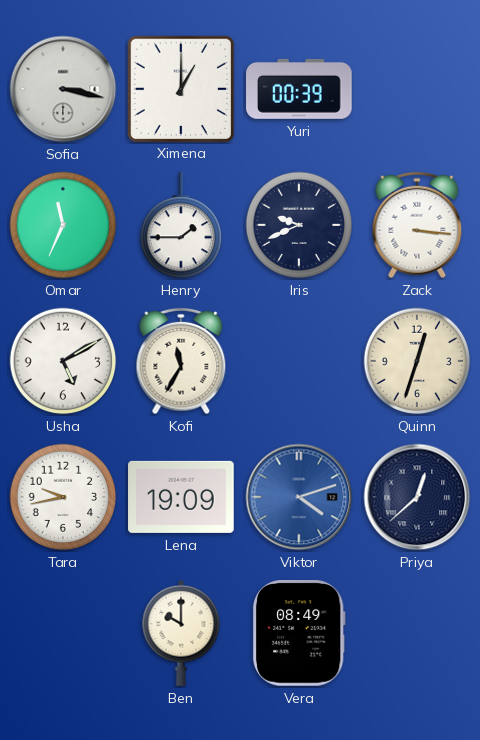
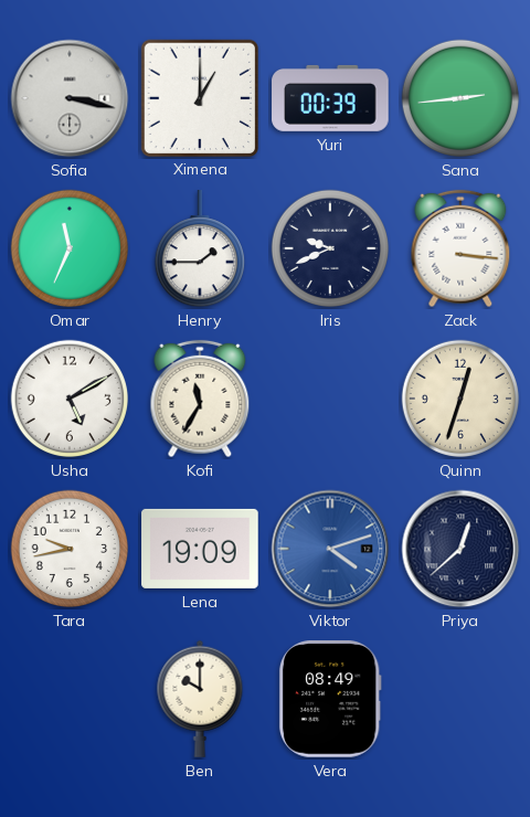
Sana: none -> 2:44 (460, 98)
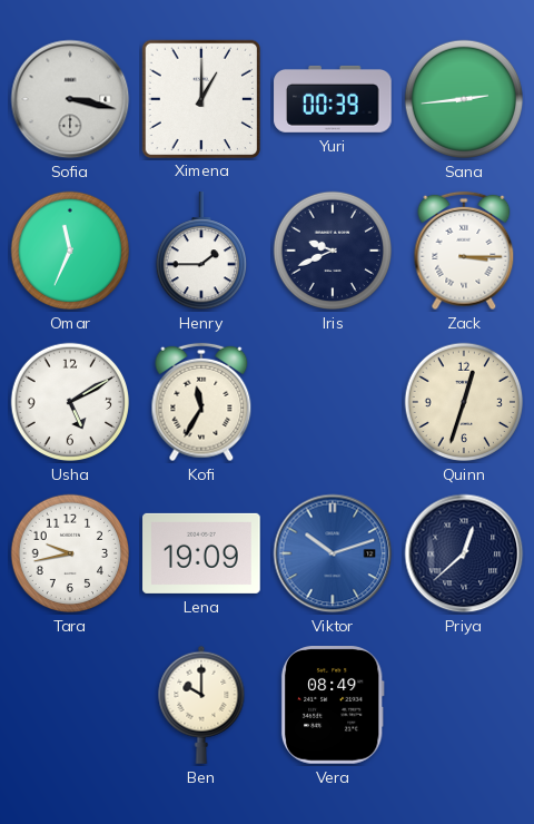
Zack: 3:16 -> 3:15 (464, 251)
Viktor: 4:12 -> 10:12 (333, 553)
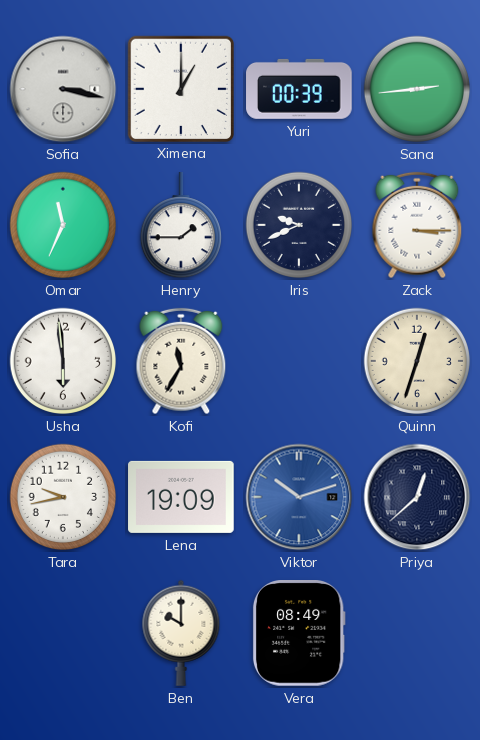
Usha: 5:10 -> 5:59 (63, 361)
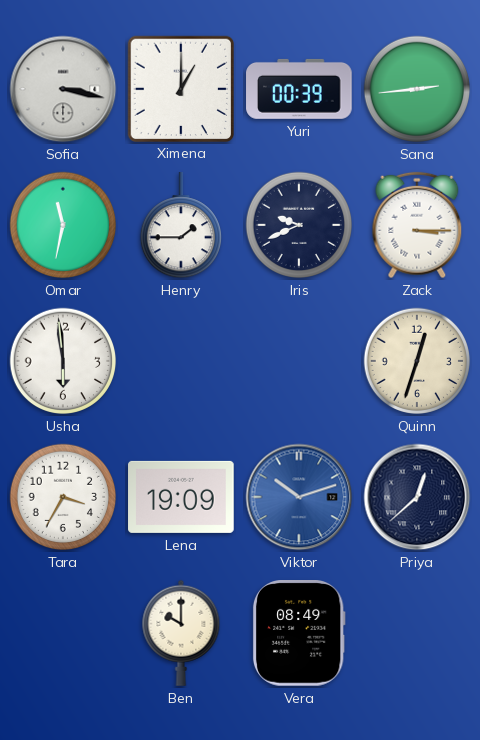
Omar: 11:34 -> 11:32 (63, 225)
Kofi: 11:35 -> none (181, 361)
Tara: 9:43 -> 3:35 (63, 497)
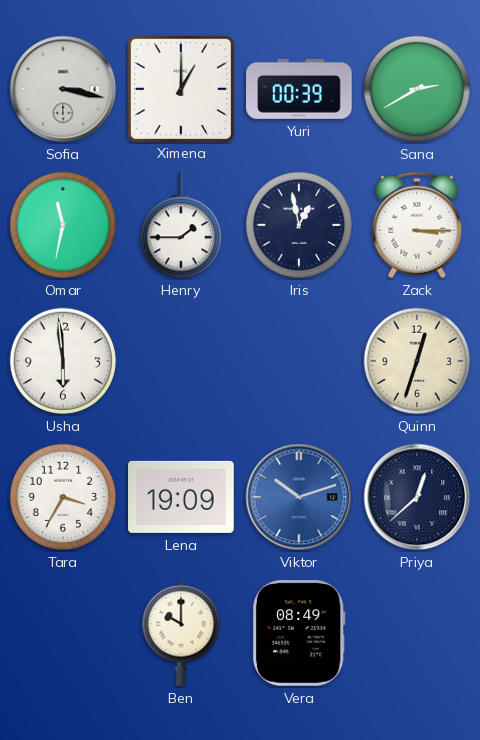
Sana: 2:44 -> 2:40 (417, 89)
Iris: 9:41 -> 12:58 (299, 225)
